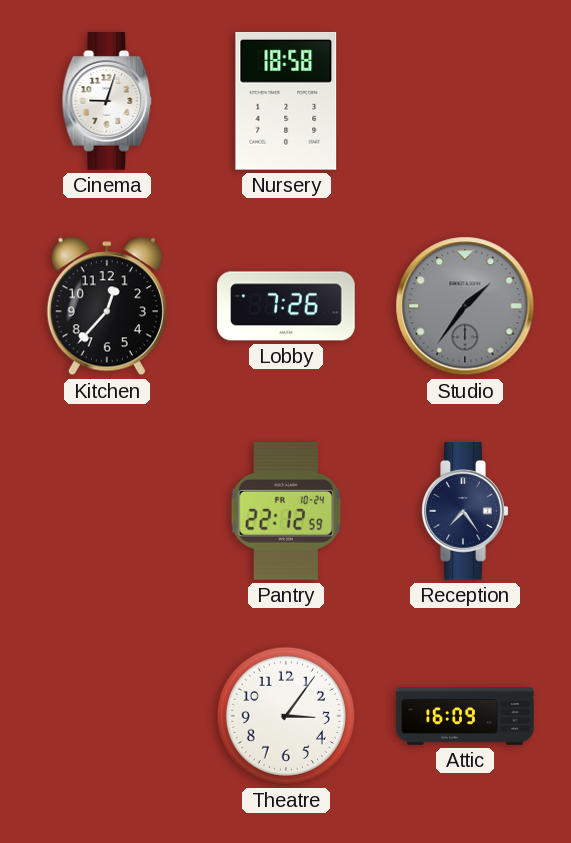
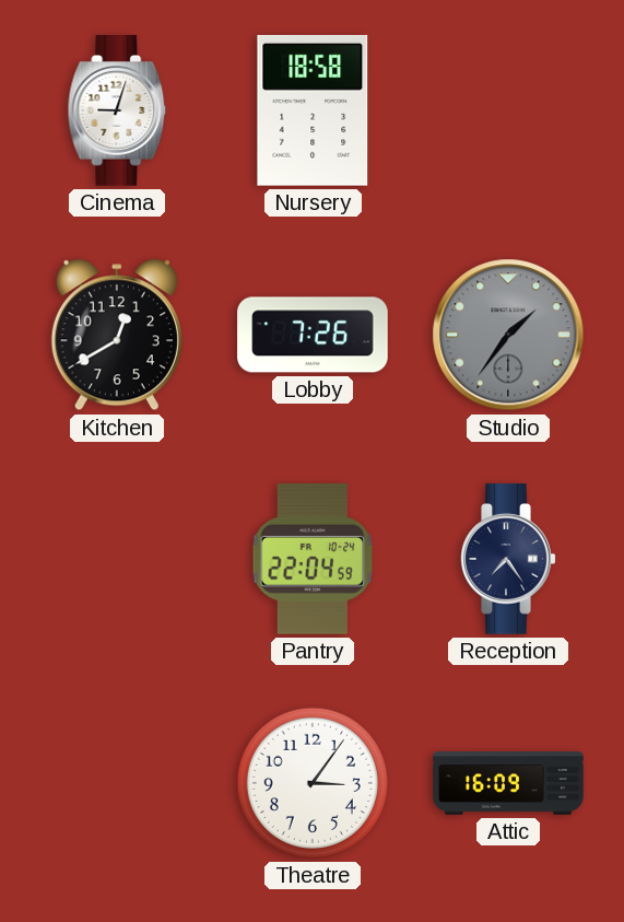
Kitchen: 12:37 -> 12:40 (117, 335)
Pantry: 22:12 -> 22:04 (313, 559)
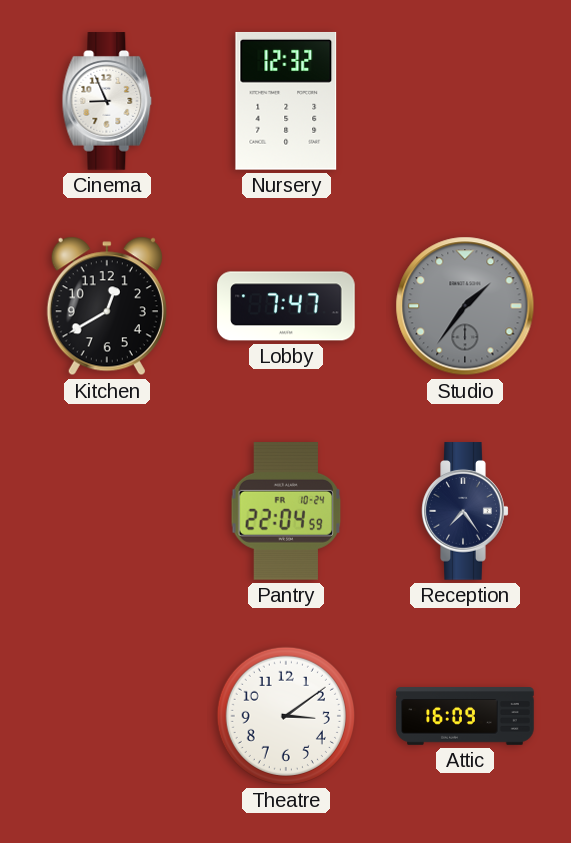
Cinema: 9:03 -> 8:56 (107, 101)
Nursery: 18:58 -> 12:32 (286, 101)
Lobby: 7:26 -> 7:47 (286, 306)
Theatre: 3:06 -> 3:09 (286, 716)
